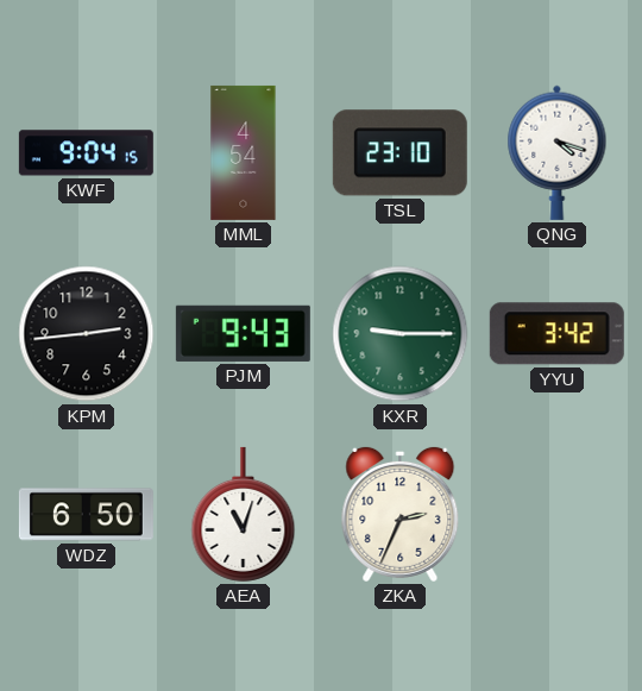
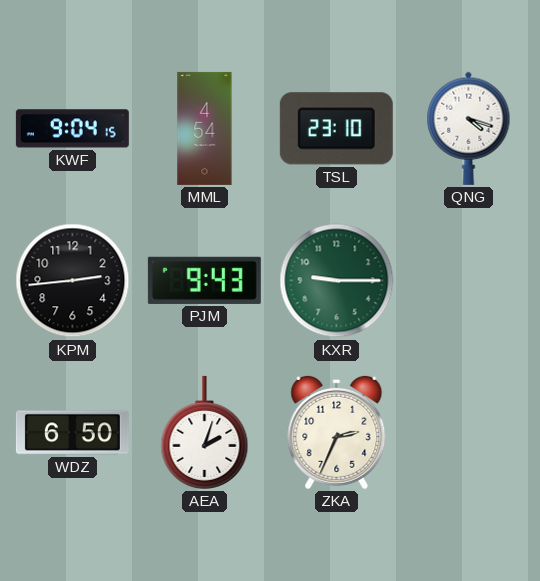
YYU: 3:42 -> none (556, 334)
AEA: 11:03 -> 2:03 (205, 432)
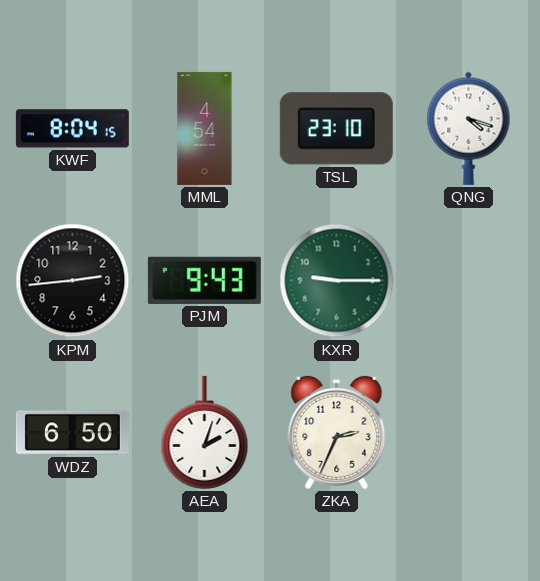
KWF: 9:04 -> 8:04 (72, 129)
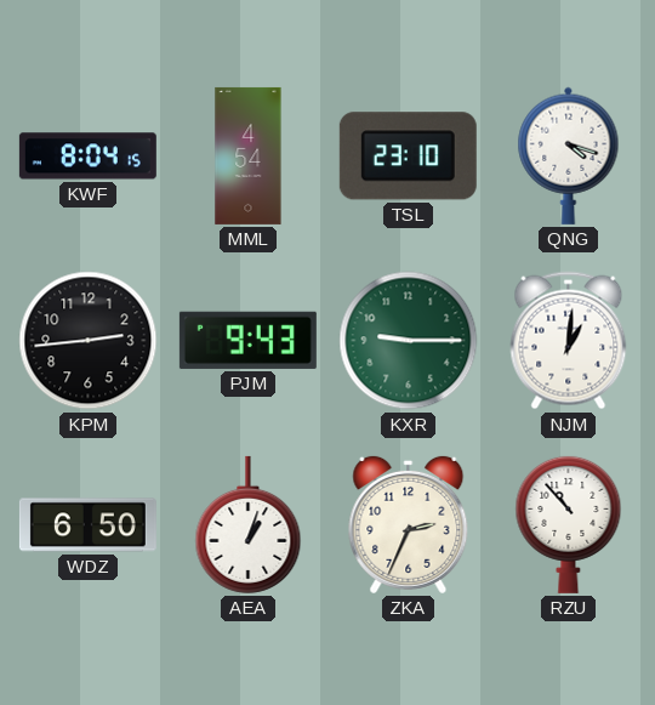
NJM: none -> 1:01 (569, 341)
AEA: 2:03 -> 1:03 (249, 524)
RZU: none -> 10:53 (569, 524)
